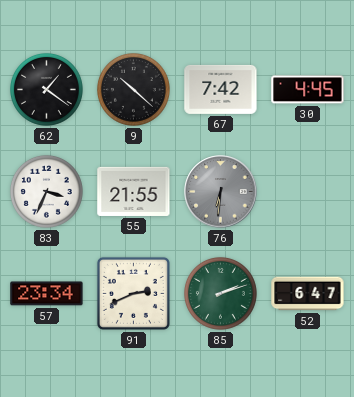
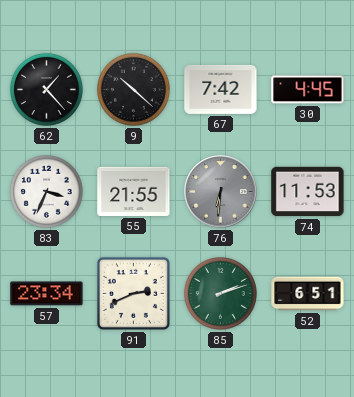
62: 1:21 -> 1:23 (46, 89)
74: none -> 11:53 (308, 192)
52: 6:47 -> 6:51 (308, 294)
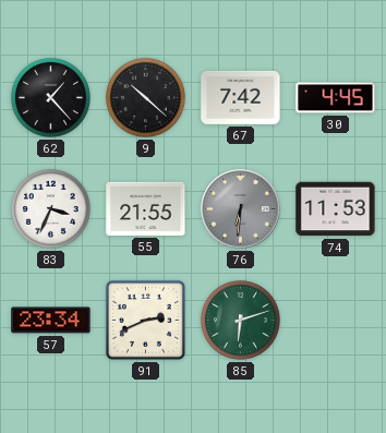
85: 2:12 -> 6:12 (240, 320)
52: 6:51 -> none (308, 294)
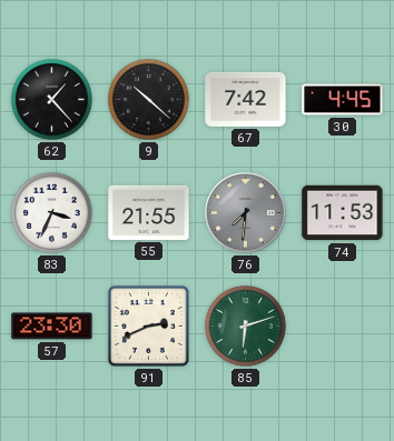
76: 6:31 -> 7:31 (246, 213)
57: 23:34 -> 23:30 (52, 327)
